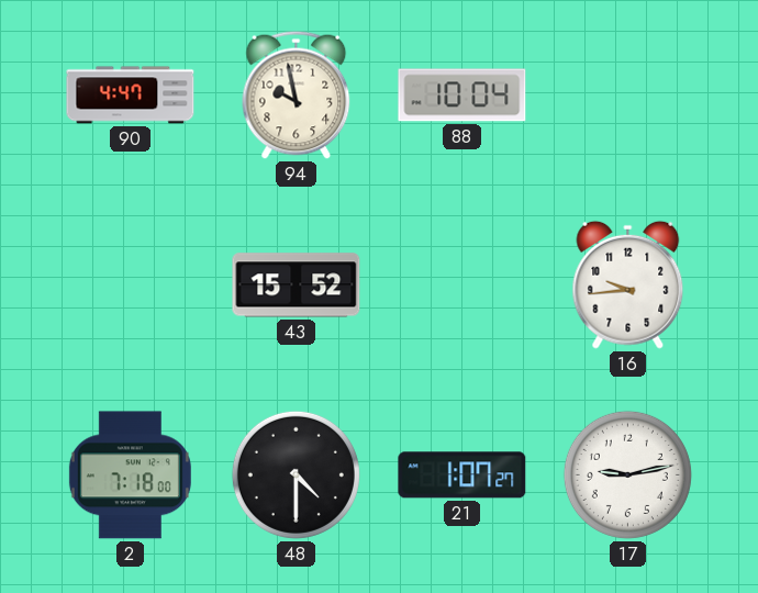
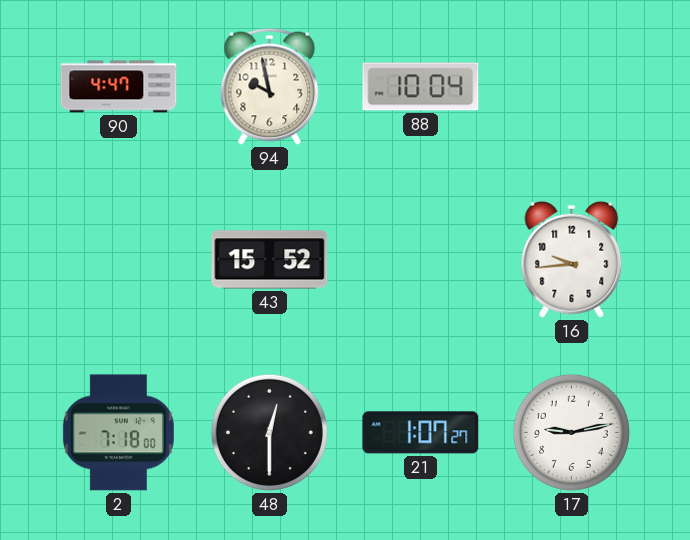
48: 4:30 -> 12:30 (269, 432)
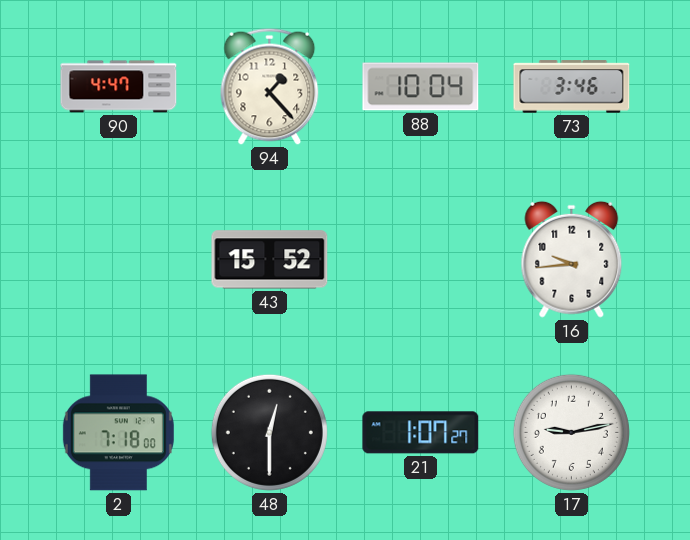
94: 9:58 -> 1:23 (270, 86)
73: none -> 3:46 (572, 87)
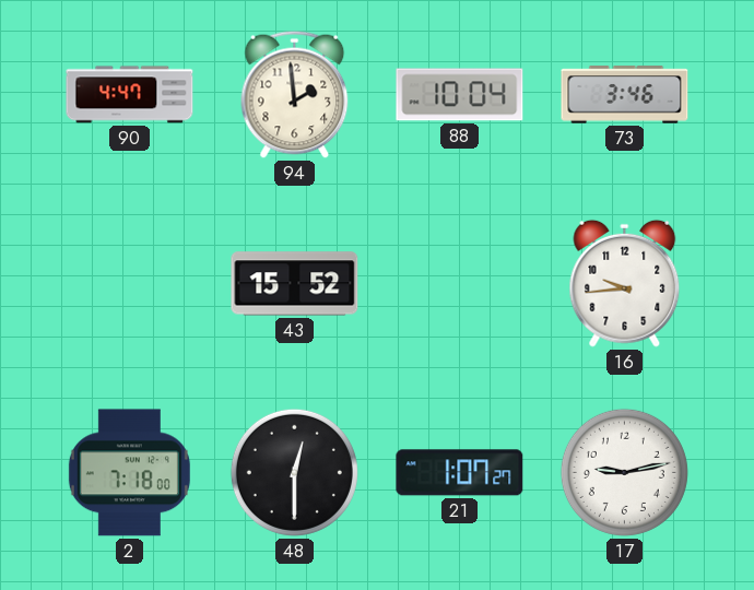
94: 1:23 -> 1:59 (295, 94)
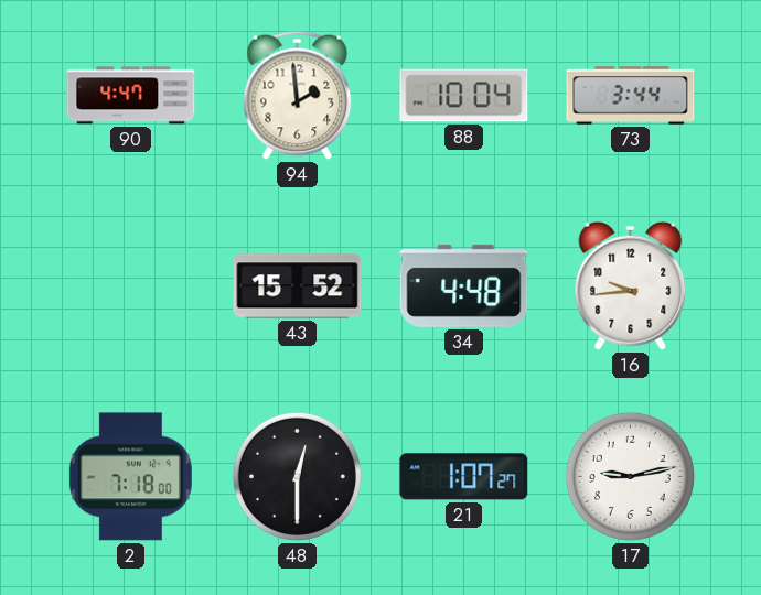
73: 3:46 -> 3:44 (631, 96)
34: none -> 4:48 (464, 285)
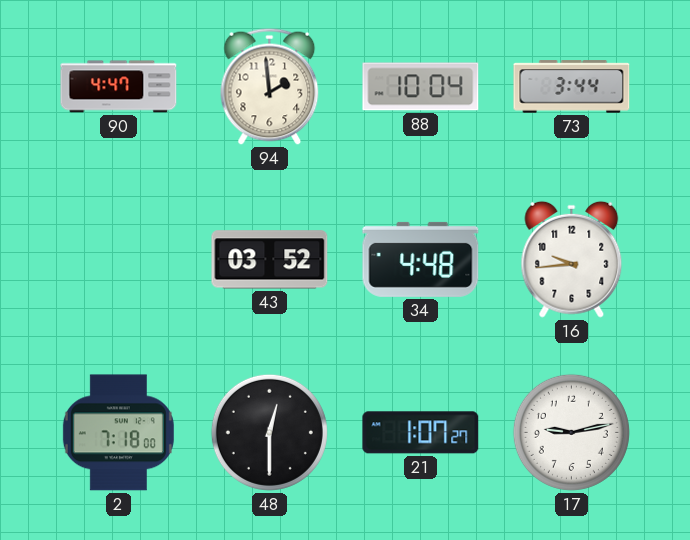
43: 15:52 -> 03:52 (270, 260)
